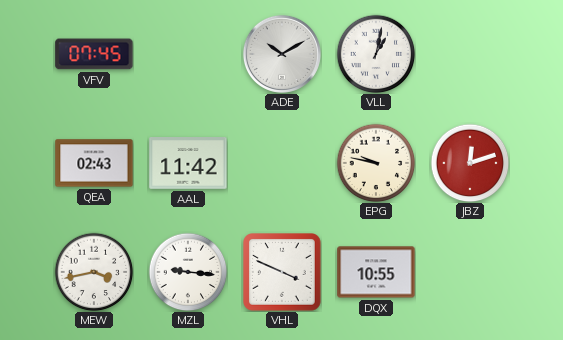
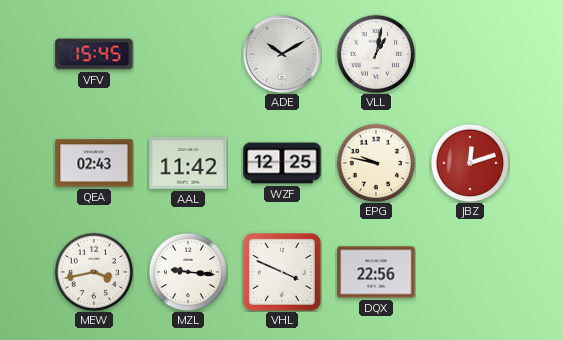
VFV: 07:45 -> 15:45 (94, 54)
WZF: none -> 12:25 (282, 163)
DQX: 10:55 -> 22:56 (376, 272)
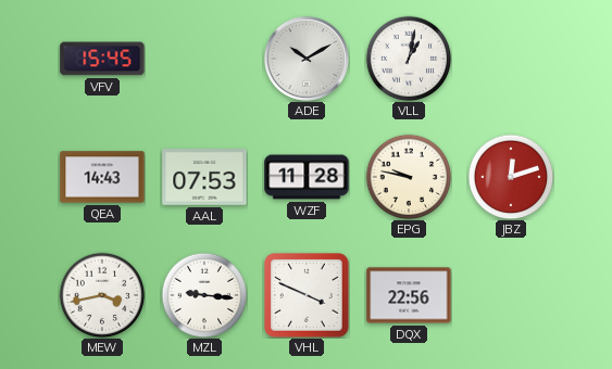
QEA: 02:43 -> 14:43 (102, 177)
AAL: 11:42 -> 07:53 (204, 178)
WZF: 12:25 -> 11:28 (307, 177)
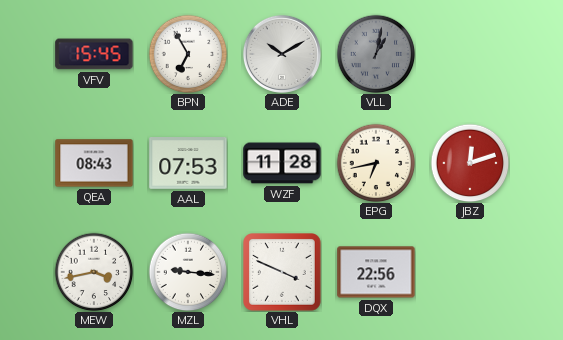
BPN: none -> 6:55 (188, 54)
VLL dial: white -> grey (376, 54)
QEA: 14:43 -> 08:43 (94, 163)
EPG: 9:47 -> 6:43 (376, 163)
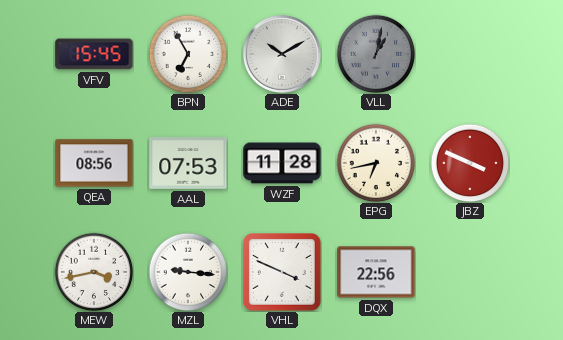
QEA: 08:43 -> 08:56 (94, 163)
JBZ: 12:12 -> 3:49 (470, 163)
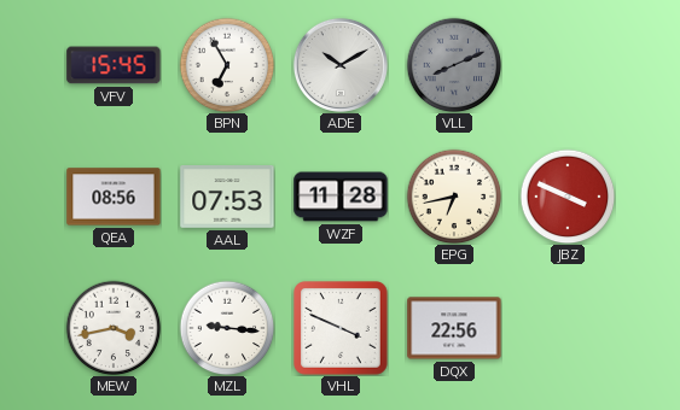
VLL: 1:02 -> 8:11 (454, 65)
